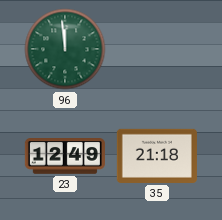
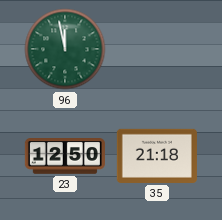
96: 11:59 -> 11:58 (65, 49)
23: 12:49 -> 12:50 (65, 157)
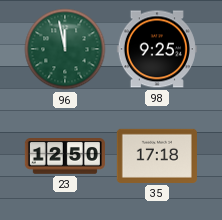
98: none -> 9:25 (157, 49)
35: 21:18 -> 17:18 (157, 156)
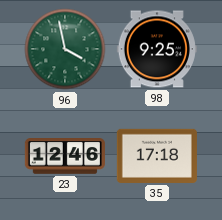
96: 11:58 -> 3:58 (65, 49)
23: 12:50 -> 12:46 (65, 157)
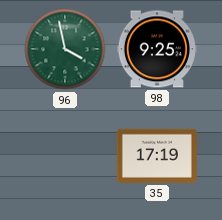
23: 12:46 -> none (65, 157)
35: 17:18 -> 17:19 (157, 156)
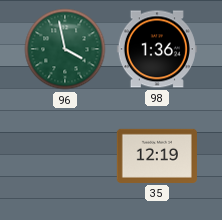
98: 9:25 -> 1:36 (157, 49)
35: 17:19 -> 12:19 (157, 156)
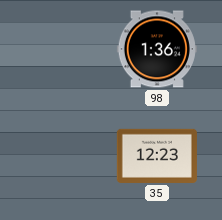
96: 3:58 -> none (65, 49)
35: 12:19 -> 12:23 (157, 156)
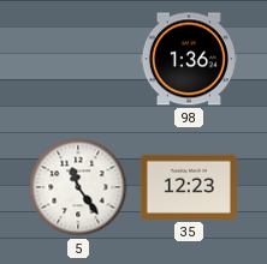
5: none -> 11:24 (78, 187)
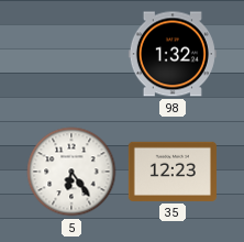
98: 1:36 -> 1:32 (173, 54)
5: 11:24 -> 6:24 (71, 172)
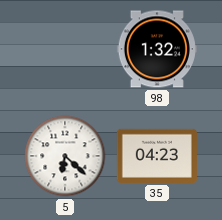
5: 6:24 -> 6:22 (65, 156)
35: 12:23 -> 04:23 (157, 156)
